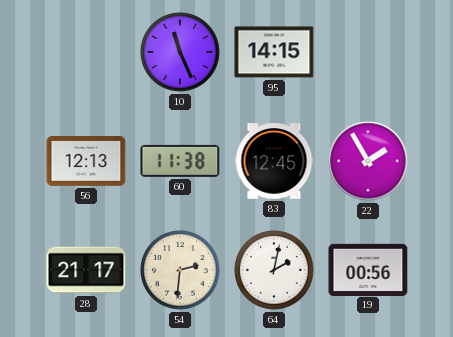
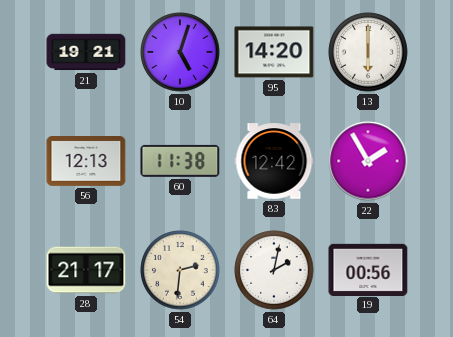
21: none -> 19:21 (86, 52)
10: 11:26 -> 5:03 (180, 52)
95: 14:15 -> 14:20 (274, 52)
13: none -> 6:00 (368, 52)
83: 12:45 -> 12:42 (274, 161)
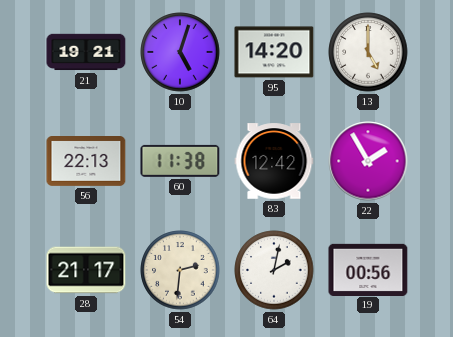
13: 6:00 -> 5:00 (368, 52)
56: 12:13 -> 22:13 (86, 162)
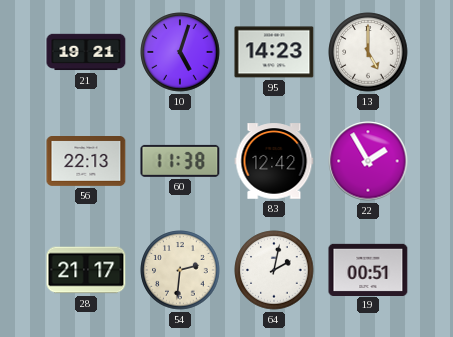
95: 14:20 -> 14:23 (274, 52)
19: 00:56 -> 00:51 (368, 269)
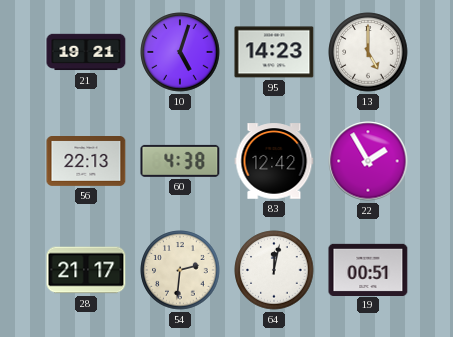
60: 11:38 -> 4:38 (180, 161)
64: 2:02 -> 12:02 (274, 270)
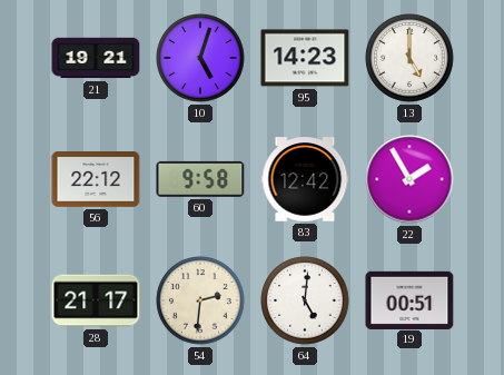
56: 22:13 -> 22:12 (96, 180)
60: 4:38 -> 9:58 (200, 179)
64: 12:02 -> 5:01 (305, 300)
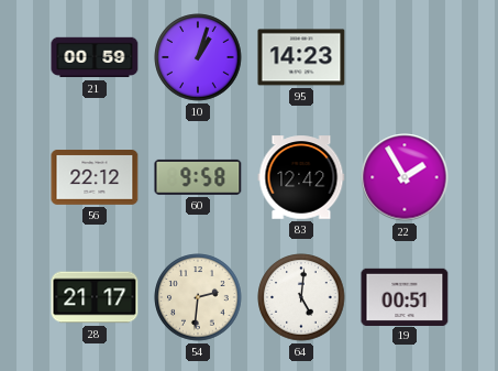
21: 19:21 -> 00:59 (95, 57)
10: 5:03 -> 1:03 (198, 57)
13: 5:00 -> none (409, 58)
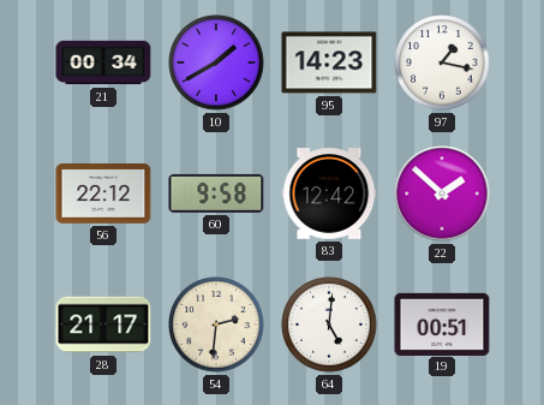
21: 00:59 -> 00:34 (103, 62)
10: 1:03 -> 1:40 (216, 62)
97: none -> 1:17 (442, 62)
22: 1:55 -> 1:52 (442, 193)
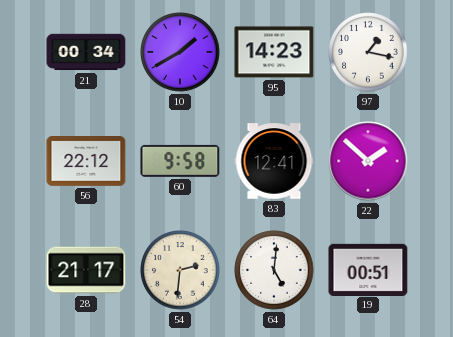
83: 12:42 -> 12:41 (274, 161)
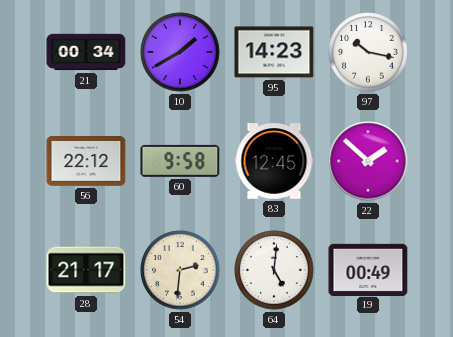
97: 1:17 -> 10:17 (368, 52)
83: 12:41 -> 12:45 (274, 161)
19: 00:51 -> 00:49 (368, 269)
